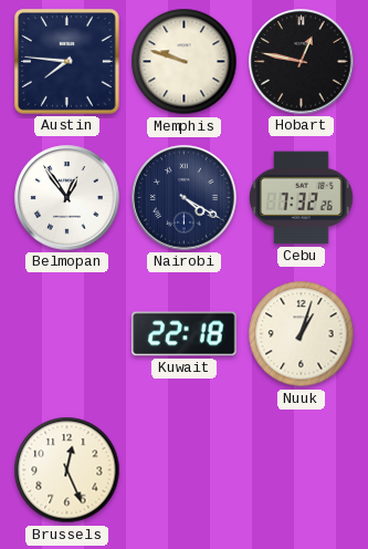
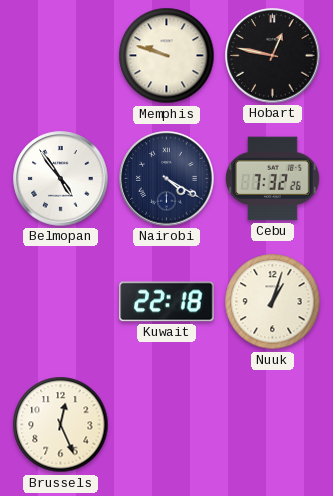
Austin: 7:46 -> none (66, 61)
Belmopan: 12:54 -> 4:54 (61, 179)
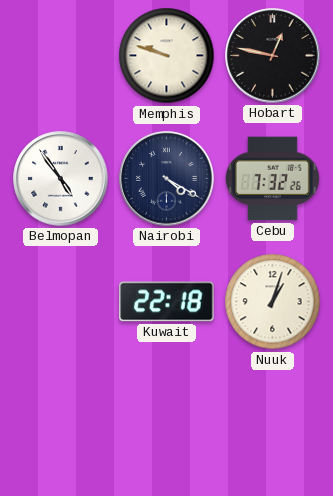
Brussels: 12:26 -> none (61, 425)
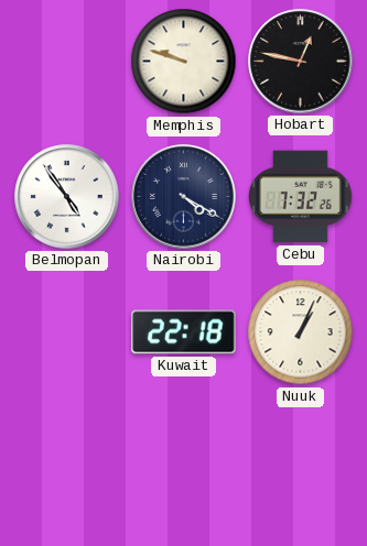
Nuuk: 1:03 -> 1:04 (301, 332)
